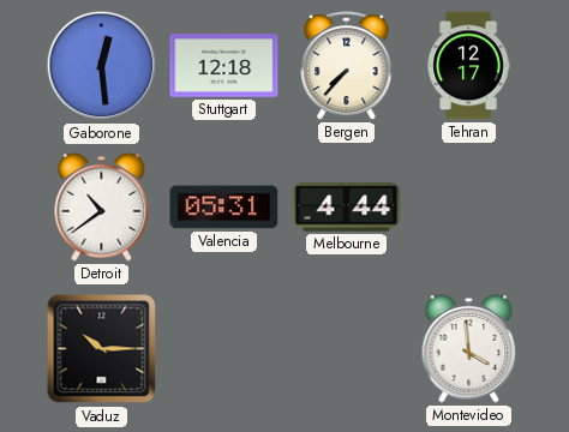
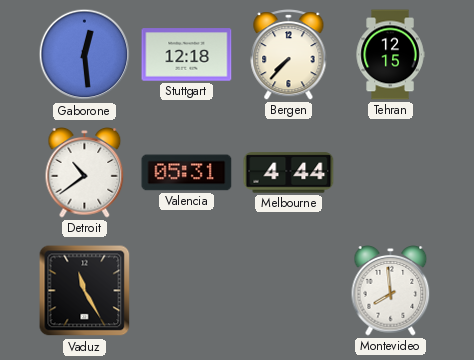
Tehran: 12:17 -> 12:15 (390, 55)
Vaduz: 10:15 -> 11:25 (85, 291)
Montevideo: 3:59 -> 7:59 (391, 291)
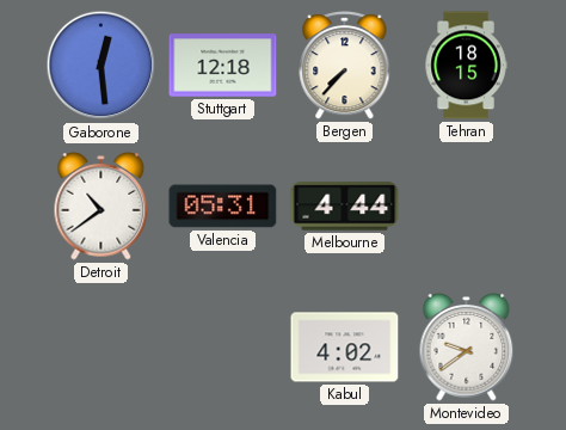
Tehran: 12:15 -> 18:15 (466, 66)
Vaduz: 11:25 -> none (85, 291)
Kabul: none -> 4:02 (345, 348)
Montevideo: 7:59 -> 9:39 (467, 348)
